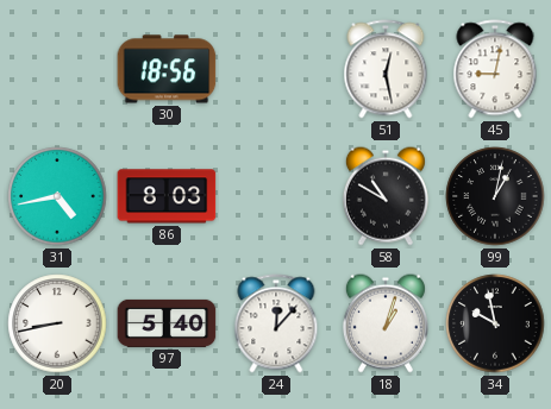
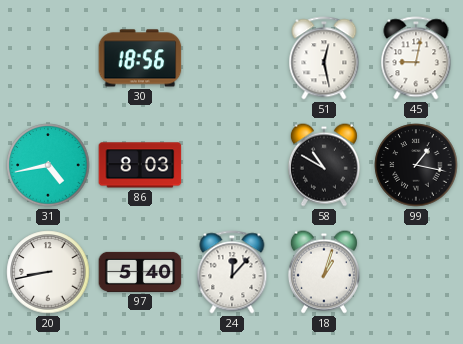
99: 1:02 -> 1:17 (416, 165)
34: 9:58 -> none (495, 323)
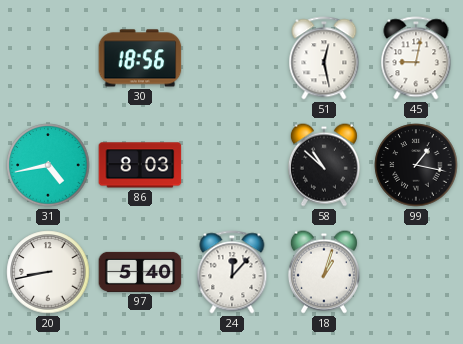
58: 10:50 -> 10:52 (324, 165)
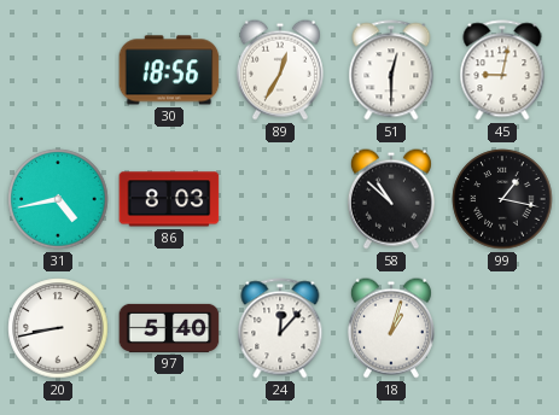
89: none -> 12:35 (280, 70)
51: 12:28 -> 12:30 (391, 70)
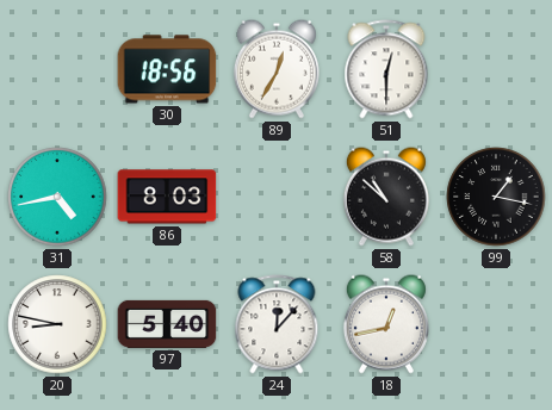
45: 9:02 -> none (502, 70)
20: 8:43 -> 8:47 (57, 324)
18: 1:03 -> 12:43 (386, 324)
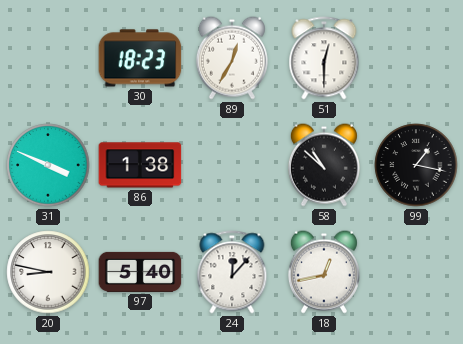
30: 18:56 -> 18:23 (140, 58)
31: 4:43 -> 3:49 (48, 165)
86: 8:03 -> 1:38 (140, 165)
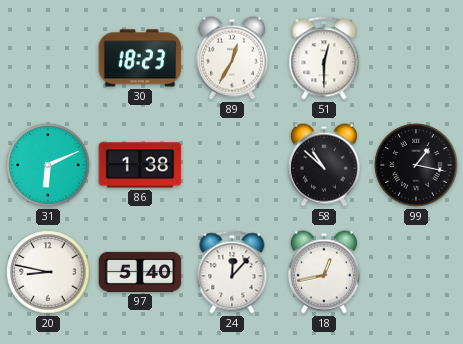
31: 3:49 -> 6:11 (48, 165)
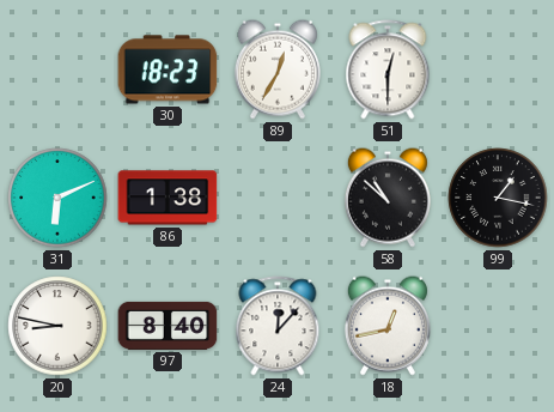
97: 5:40 -> 8:40 (168, 326)
